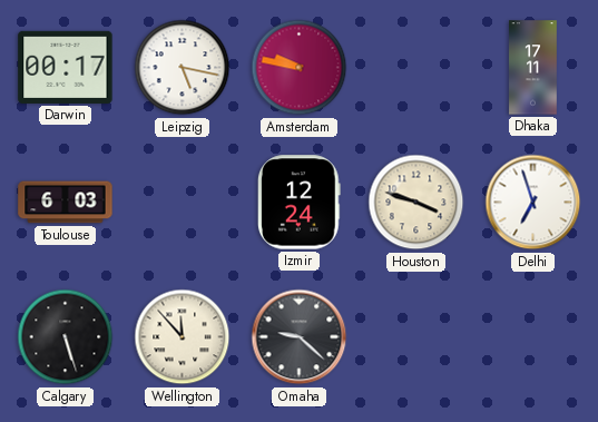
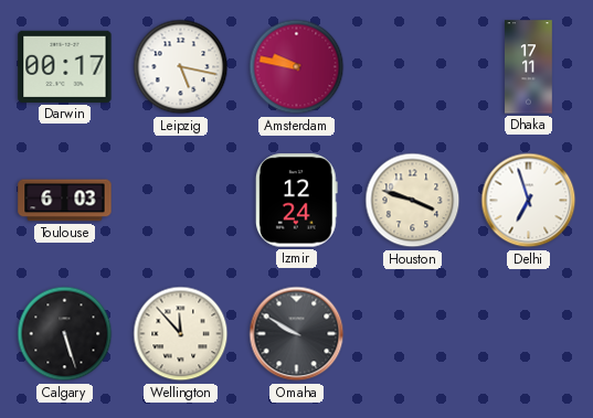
Omaha: 9:22 -> 9:50 (297, 334)
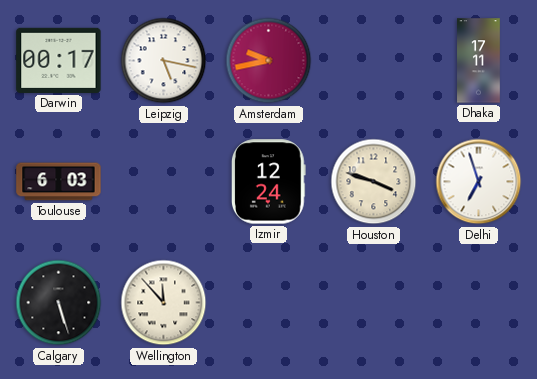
Amsterdam: 9:47 -> 9:43 (269, 61)
Omaha: 9:50 -> none (297, 334)
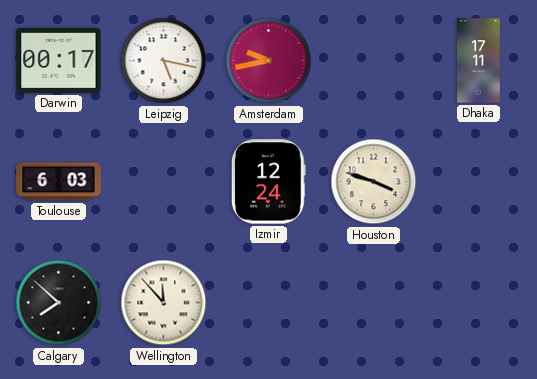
Delhi: 6:57 -> none (479, 182)
Calgary: 5:27 -> 7:52 (59, 303)
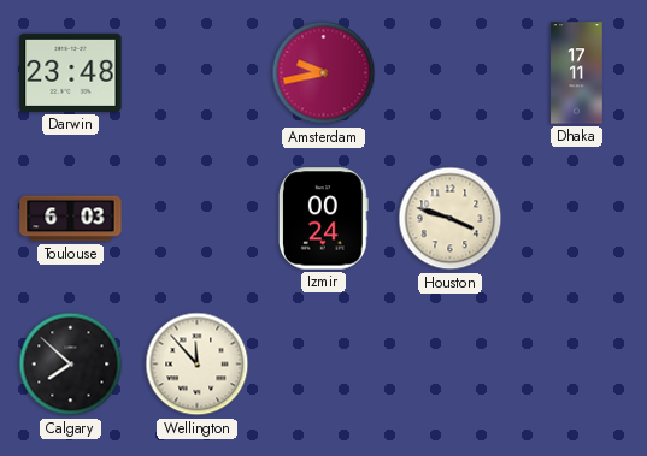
Darwin: 00:17 -> 23:48 (71, 72)
Leipzig: 5:17 -> none (164, 61)
Izmir: 12:24 -> 00:24 (324, 219)
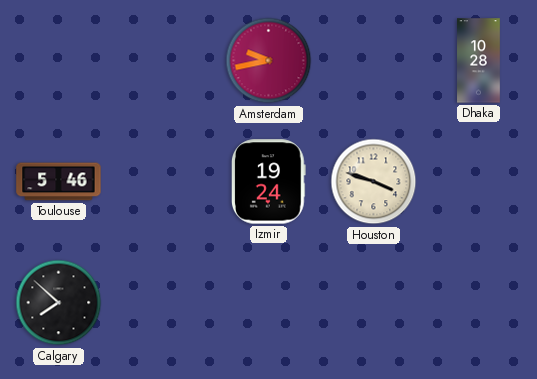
Darwin: 23:48 -> none (71, 72)
Dhaka: 17:11 -> 10:28 (479, 61)
Toulouse: 6:03 -> 5:46 (59, 182)
Izmir: 00:24 -> 19:24 (269, 182)
Wellington: 11:53 -> none (198, 365)
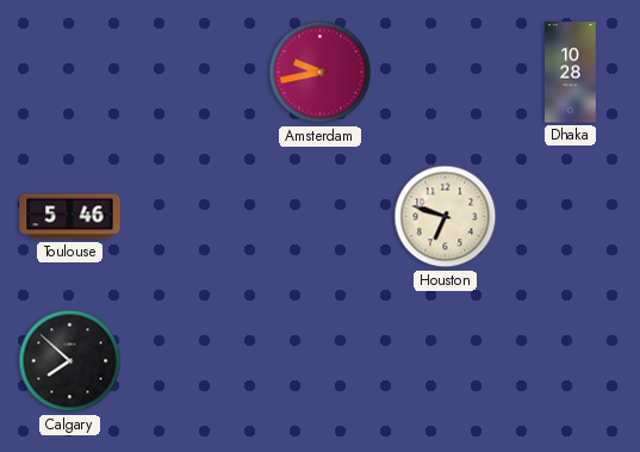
Izmir: 19:24 -> none (269, 182)
Houston: 3:48 -> 6:48 (446, 217)
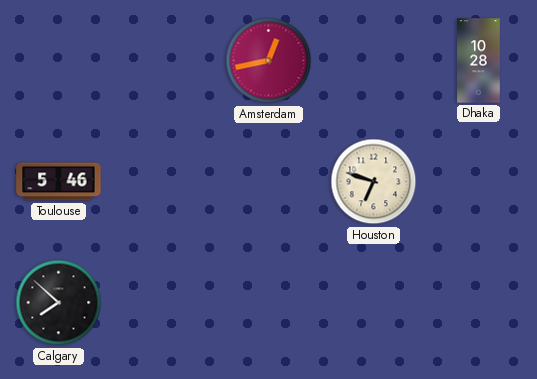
Amsterdam: 9:43 -> 12:43 (269, 61)
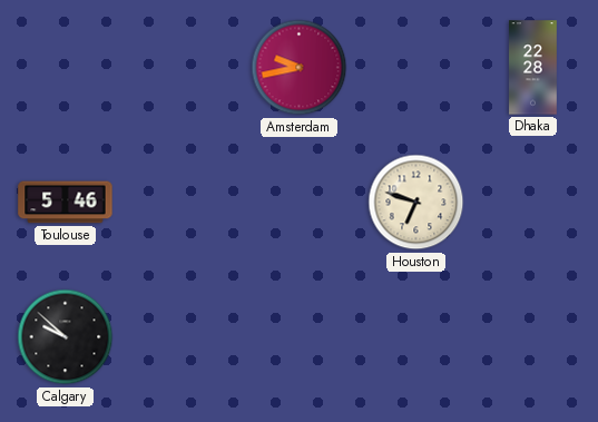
Amsterdam: 12:43 -> 9:43 (300, 68)
Dhaka: 10:28 -> 22:28 (533, 68)
Calgary: 7:52 -> 9:52 (66, 337)
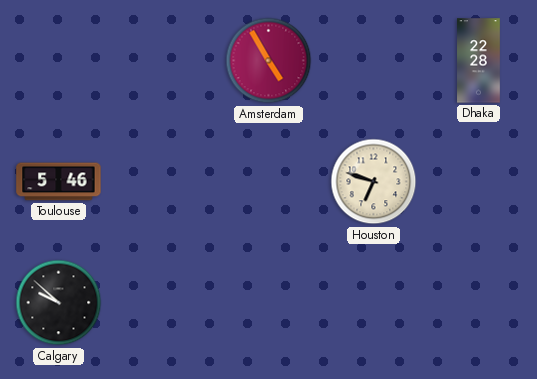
Amsterdam: 9:43 -> 4:55 (269, 61)
